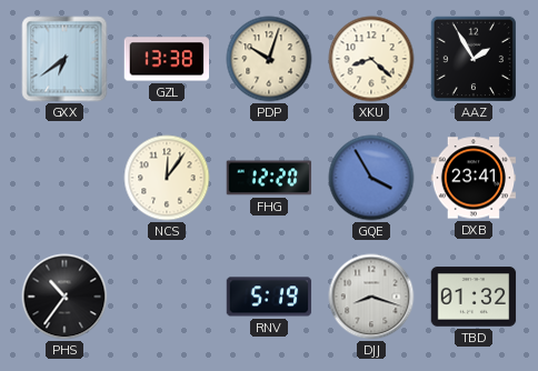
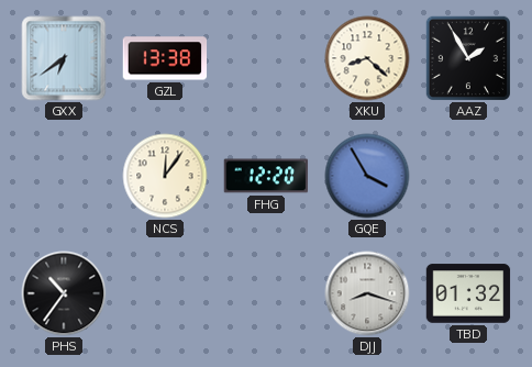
PDP: 10:03 -> none (269, 59)
DXB: 23:41 -> none (474, 178)
RNV: 5:19 -> none (269, 297)
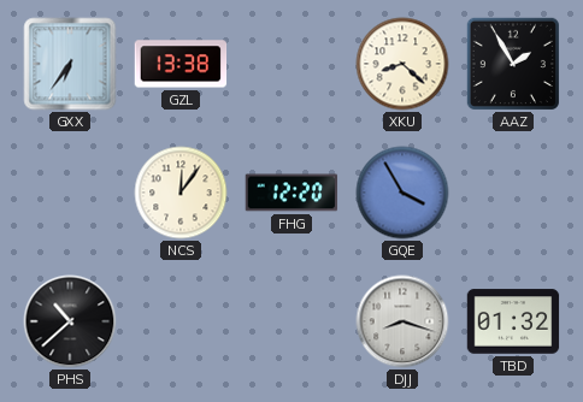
GXX: 6:39 -> 6:36 (70, 64)
PHS: 10:36 -> 10:38 (70, 321)
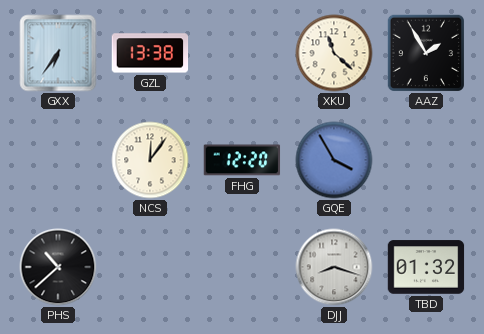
XKU: 8:22 -> 11:22 (334, 53)
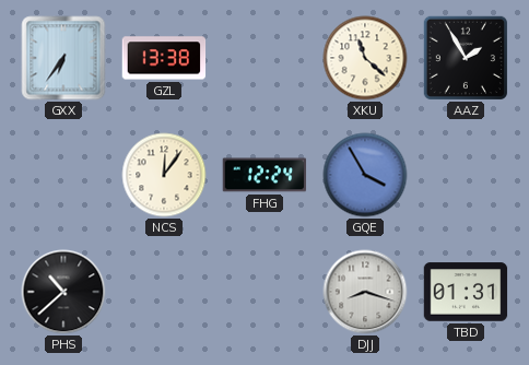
FHG: 12:20 -> 12:24 (264, 175)
TBD: 01:32 -> 01:31 (466, 292)
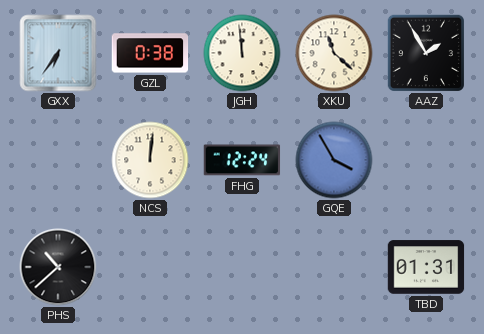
GZL: 13:38 -> 0:38 (150, 53)
JGH: none -> 11:59 (242, 53)
NCS: 12:06 -> 12:01 (150, 160)
DJJ: 8:18 -> none (365, 292)
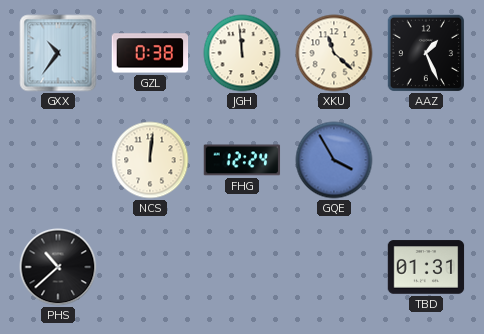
GXX: 6:36 -> 10:36 (58, 53)
AAZ: 1:55 -> 1:26 (425, 52)
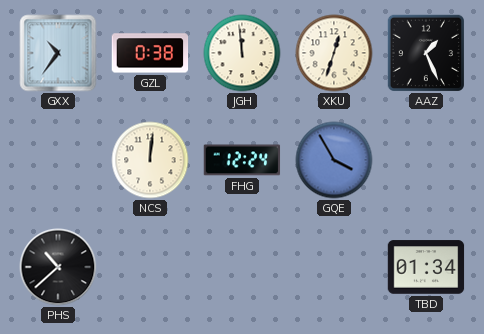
XKU: 11:22 -> 12:33 (334, 53)
TBD: 01:31 -> 01:34 (426, 267)
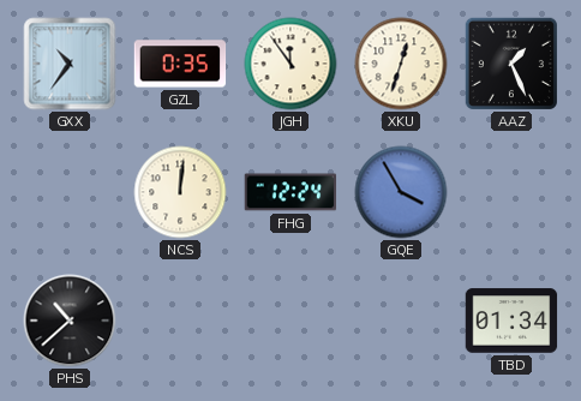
GZL: 0:38 -> 0:35 (180, 64)
JGH: 11:59 -> 11:54 (290, 64)
